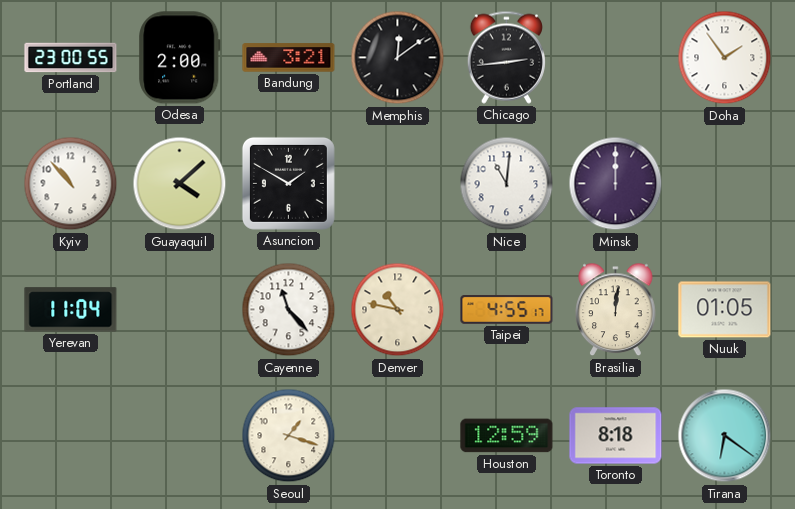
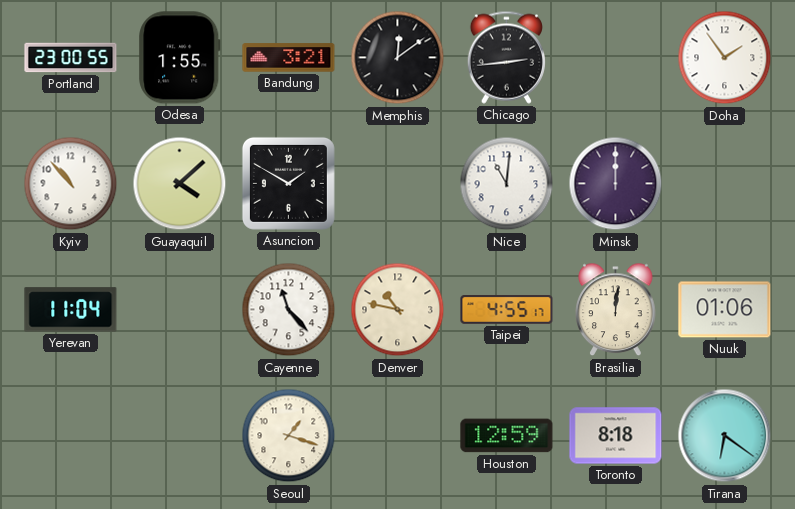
Odesa: 2:00 -> 1:55 (180, 58)
Nuuk: 01:05 -> 01:06 (725, 310)
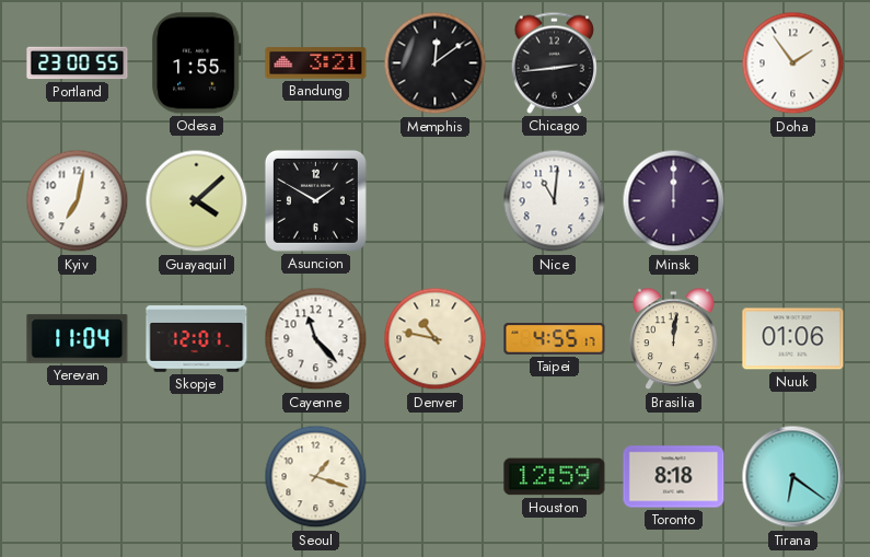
Kyiv: 10:53 -> 7:02 (78, 201)
Skopje: none -> 12:01 (197, 339)
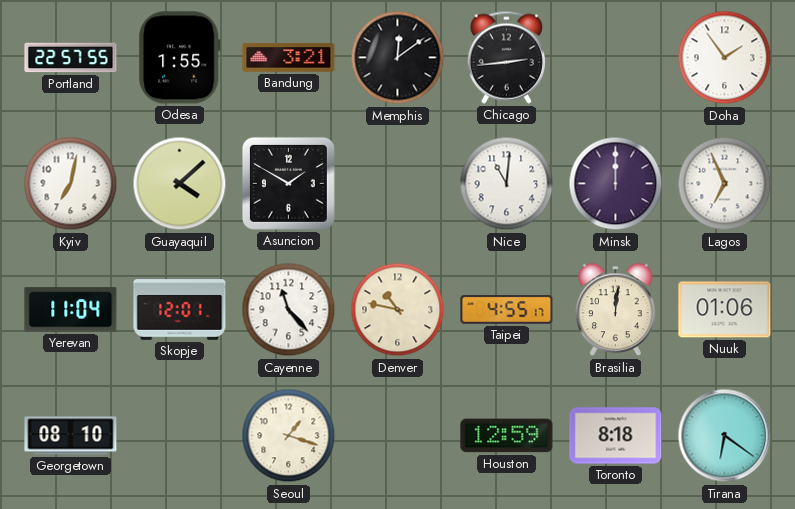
Portland: 23:00 -> 22:57 (71, 58)
Lagos: none -> 6:56 (725, 184)
Georgetown: none -> 08:10 (71, 436)
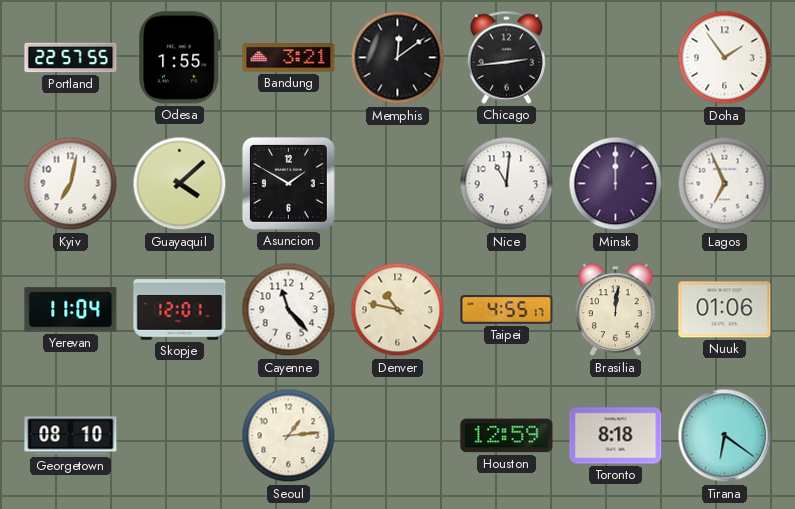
Seoul: 1:18 -> 1:14 (289, 436)
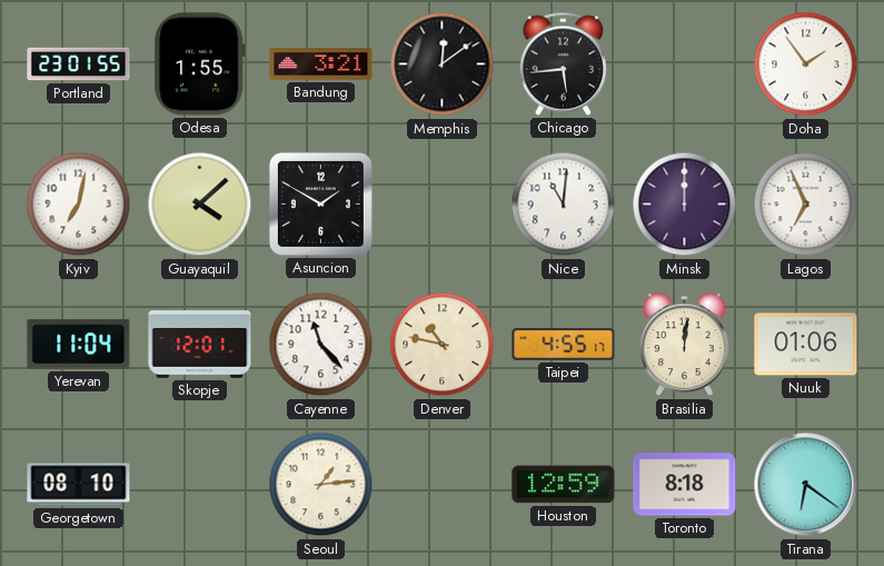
Portland: 22:57 -> 23:01 (79, 64)
Chicago: 2:44 -> 5:44 (563, 63)
